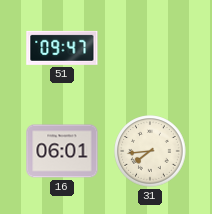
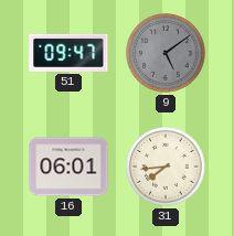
9: none -> 5:09 (166, 53)
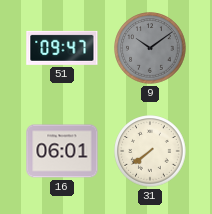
9: 5:09 -> 10:09 (150, 48)
31: 7:44 -> 7:39 (150, 151)
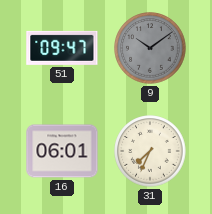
31: 7:39 -> 7:34 (150, 151)
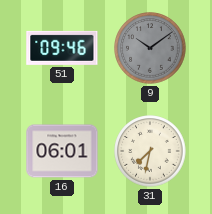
51: 09:47 -> 09:46 (62, 48)
31: 7:34 -> 7:32 (150, 151)
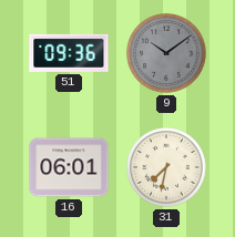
51: 09:46 -> 09:36 (69, 53)
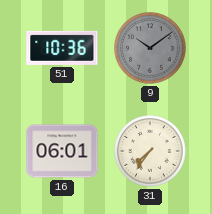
51: 09:36 -> 10:36 (62, 48)
31: 7:32 -> 7:36 (150, 151)
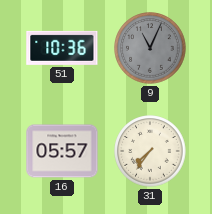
9: 10:09 -> 11:04 (150, 48)
16: 06:01 -> 05:57 (62, 151)
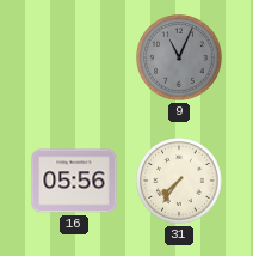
51: 10:36 -> none (62, 48)
16: 05:57 -> 05:56 (74, 181)
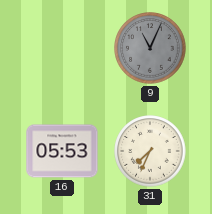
16: 05:56 -> 05:53 (62, 151)
31: 7:36 -> 7:34 (150, 151)
